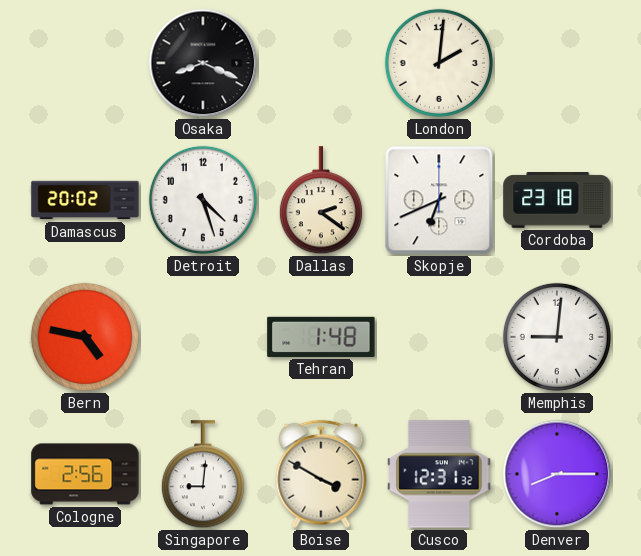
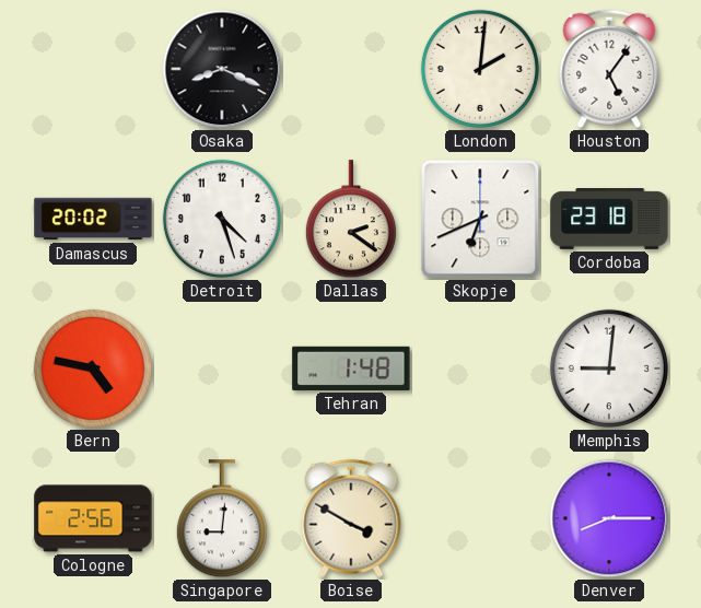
Houston: none -> 5:06 (609, 69)
Cusco: 12:31 -> none (439, 474)
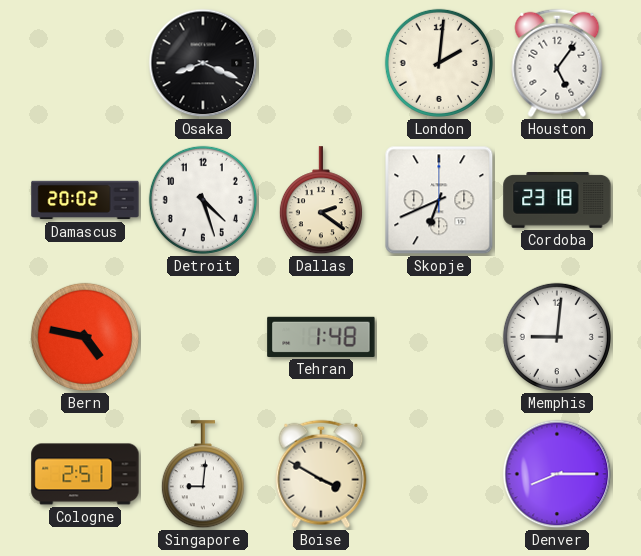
Cologne: 2:56 -> 2:51 (85, 474)
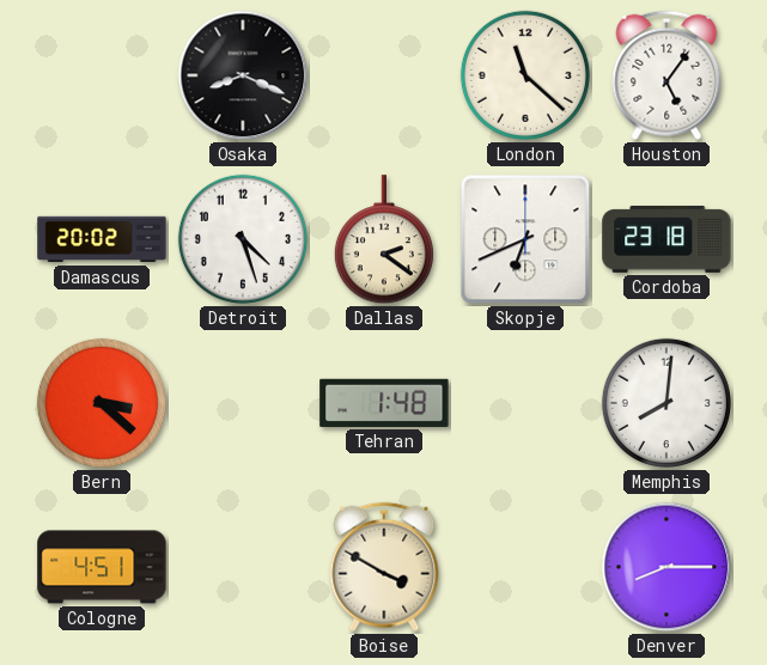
London: 2:01 -> 11:22 (525, 75)
Bern: 4:47 -> 3:22 (102, 403)
Memphis: 9:01 -> 8:01 (666, 403)
Cologne: 2:51 -> 4:51 (102, 567)
Singapore: 9:01 -> none (203, 475)
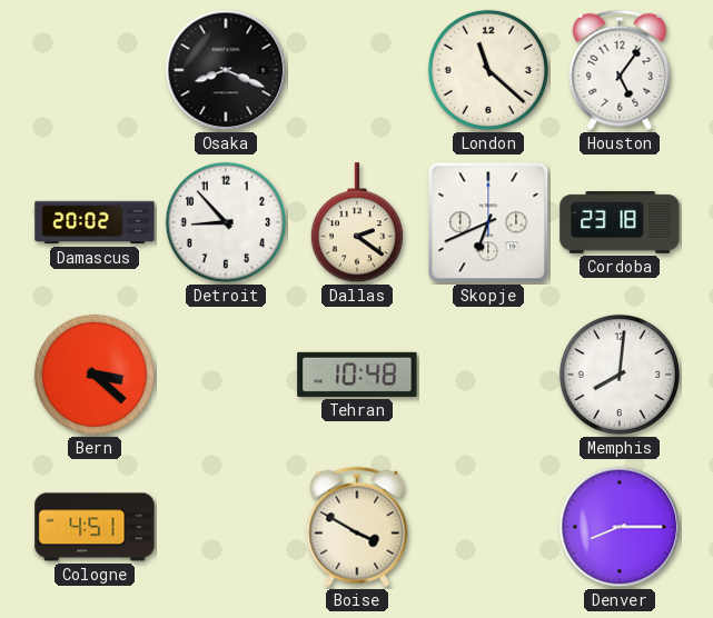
Detroit: 4:27 -> 8:53 (226, 222)
Tehran: 1:48 -> 10:48 (357, 375)
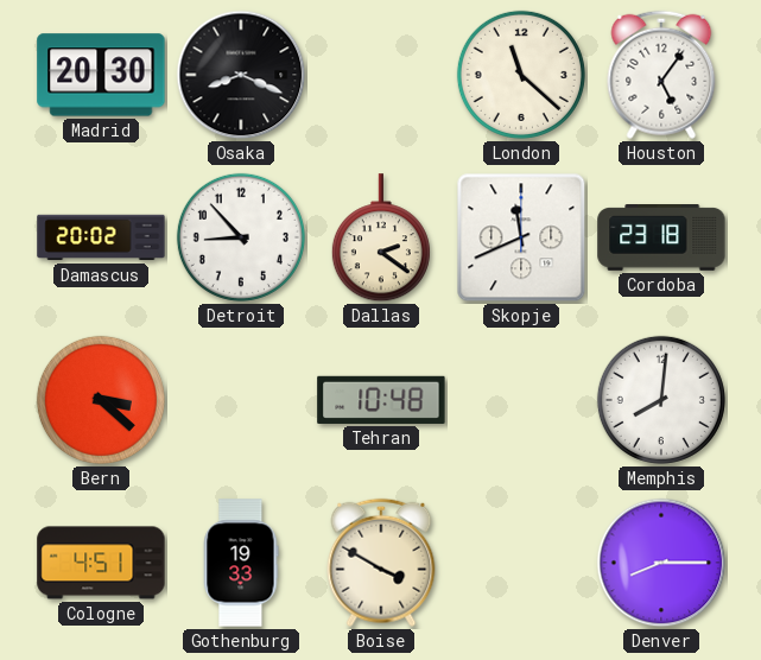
Madrid: none -> 20:30 (101, 75)
Skopje: 6:41 -> 11:41 (521, 237)
Gothenburg: none -> 19:33 (241, 563)
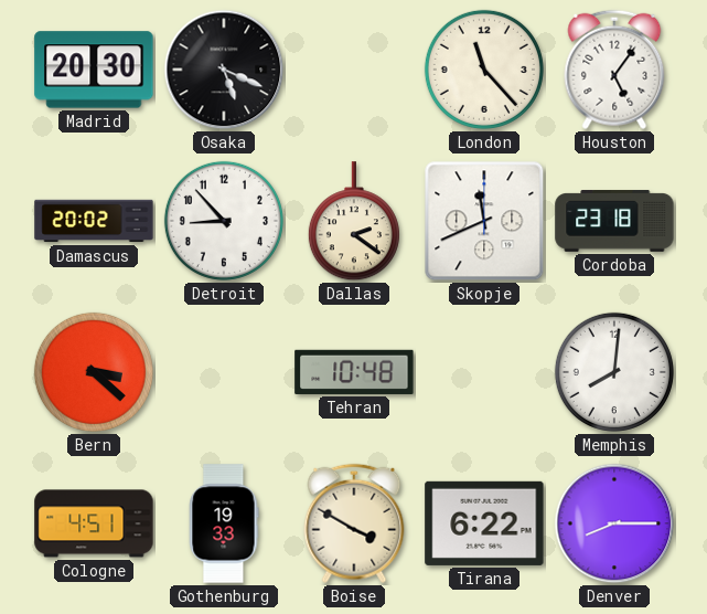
Osaka: 8:19 -> 5:19 (224, 70)
London: 11:22 -> 11:23 (484, 70)
Tirana: none -> 6:22 (484, 523)
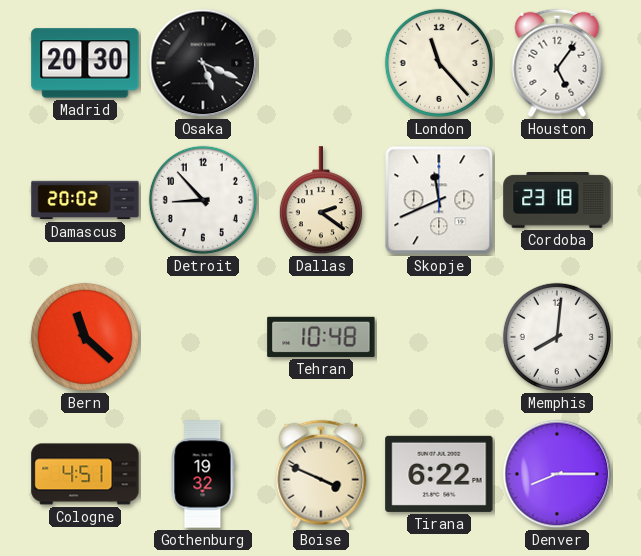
Bern: 3:22 -> 11:22 (85, 337)
Gothenburg: 19:33 -> 19:32 (203, 474)
Boise: 3:50 -> 3:49 (321, 474)
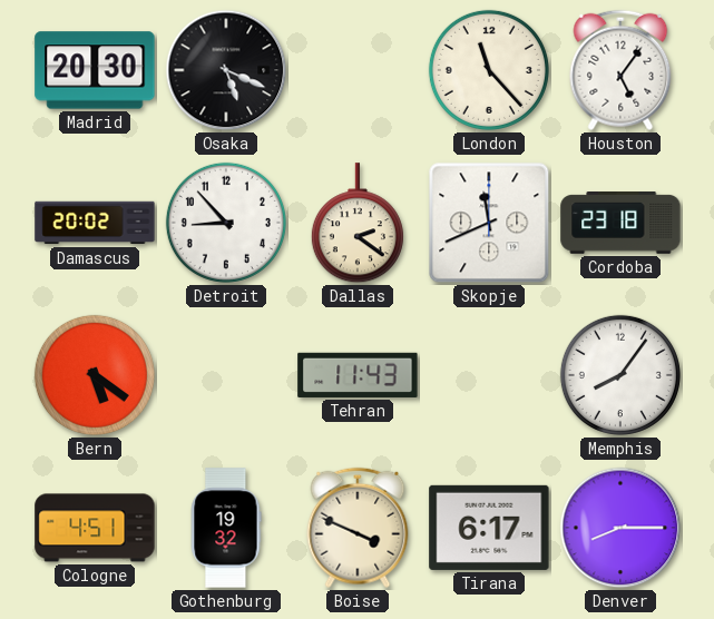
Bern: 11:22 -> 5:21 (95, 375)
Tehran: 10:48 -> 11:43 (358, 375)
Memphis: 8:01 -> 8:06 (620, 375)
Tirana: 6:22 -> 6:17 (489, 528)
